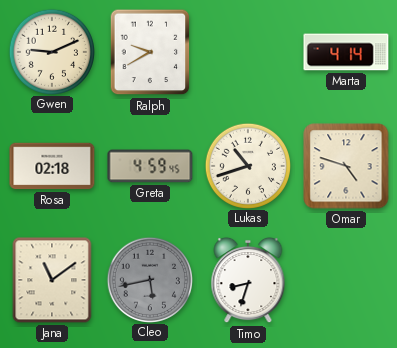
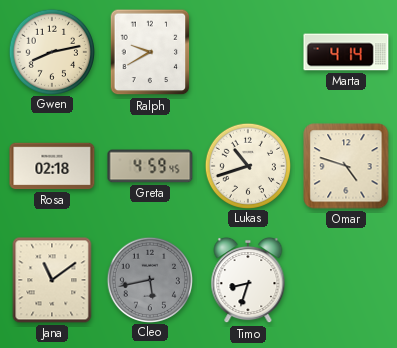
Gwen: 9:11 -> 8:13 (51, 51)
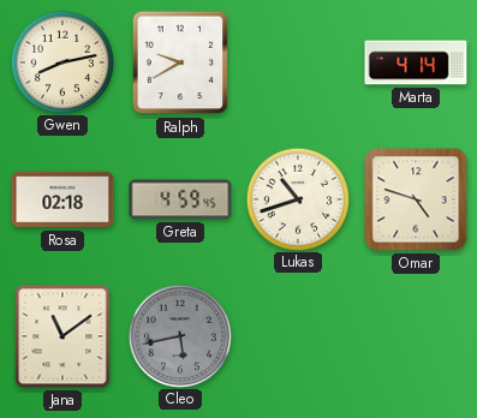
Timo: 8:33 -> none (248, 280)
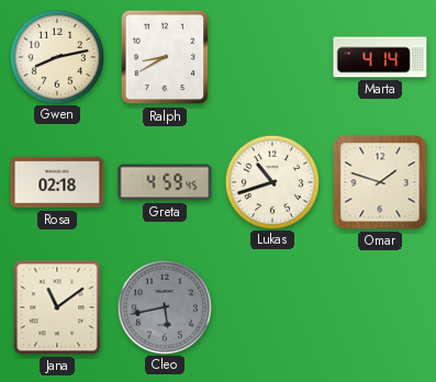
Ralph: 9:40 -> 8:40 (165, 57)
Omar: 4:48 -> 1:48 (380, 182)
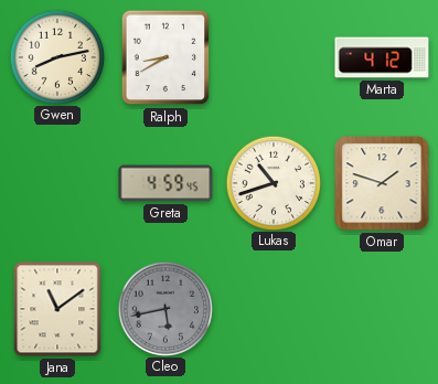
Marta: 4:14 -> 4:12 (382, 57)
Rosa: 02:18 -> none (57, 182)
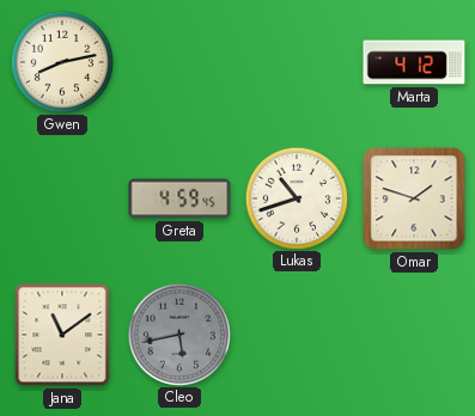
Ralph: 8:40 -> none (165, 57)
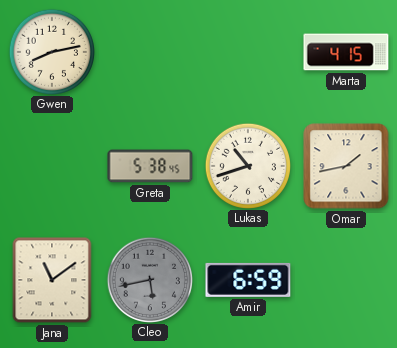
Marta: 4:12 -> 4:15 (346, 52)
Greta: 4:59 -> 5:38 (150, 166)
Omar: 1:48 -> 1:43 (346, 166)
Amir: none -> 6:59 (248, 280)
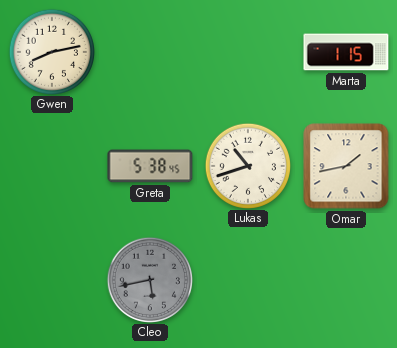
Marta: 4:15 -> 1:15 (346, 52)
Jana: 11:09 -> none (52, 280)
Amir: 6:59 -> none (248, 280)
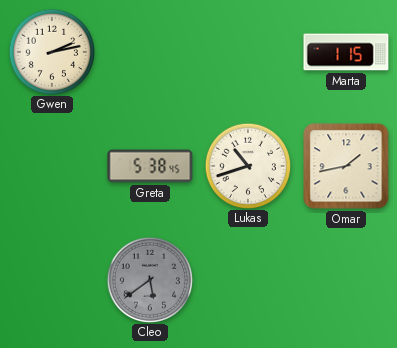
Gwen: 8:13 -> 2:13 (51, 51)
Cleo: 5:43 -> 5:39 (149, 279)
